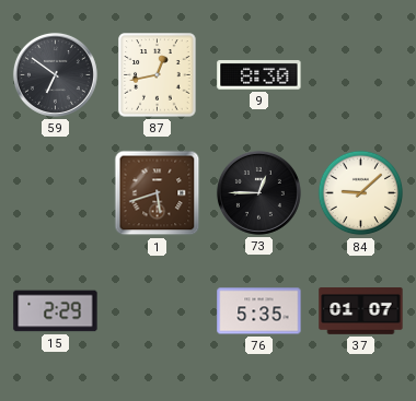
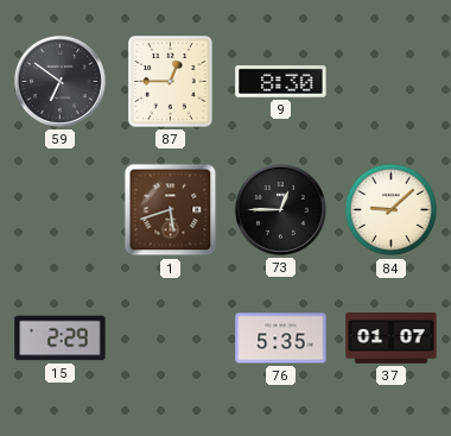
87: 12:43 -> 12:45 (171, 82)
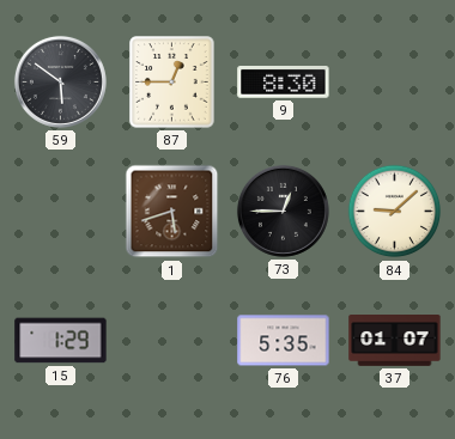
59: 6:51 -> 5:51 (60, 81)
15: 2:29 -> 1:29 (61, 341)
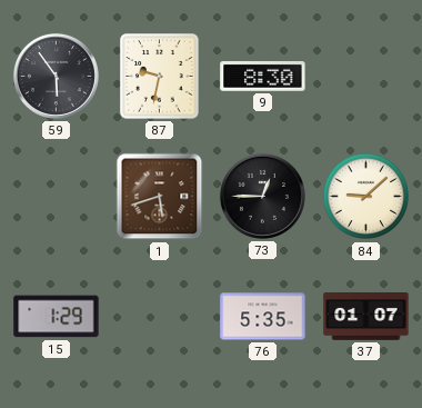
59: 5:51 -> 5:54 (56, 76)
87: 12:45 -> 9:32 (160, 77)
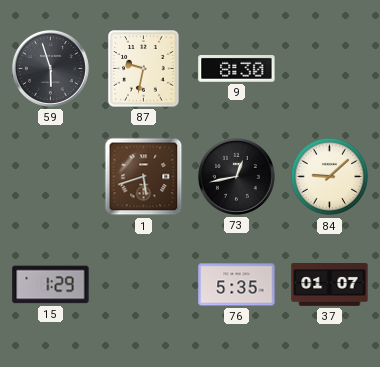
59: 5:54 -> 5:57 (50, 68)
73: 12:45 -> 12:43 (236, 176)
